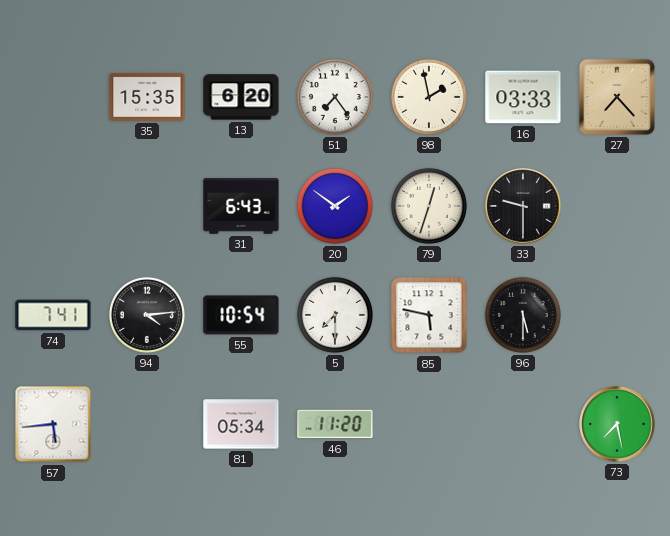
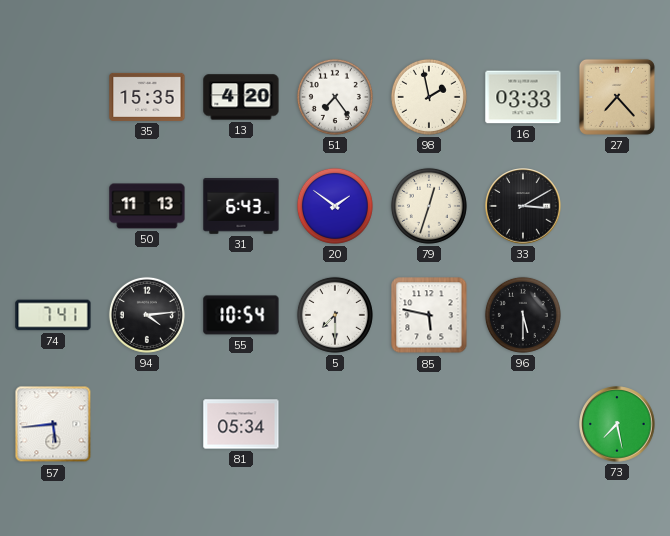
13: 6:20 -> 4:20 (241, 97)
50: none -> 11:13 (147, 206)
33: 9:30 -> 3:10 (523, 206)
46: 11:20 -> none (335, 424)
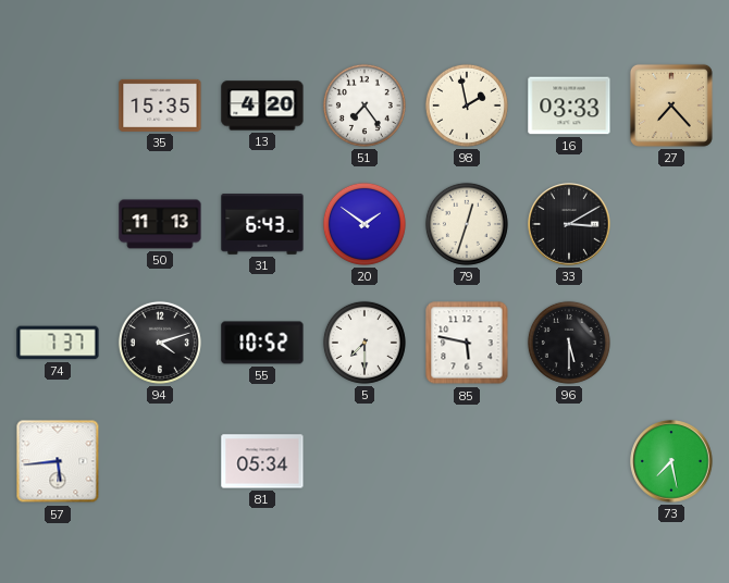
74: 7:41 -> 7:37 (58, 343)
94: 4:14 -> 4:12 (160, 343)
55: 10:54 -> 10:52 (262, 343)
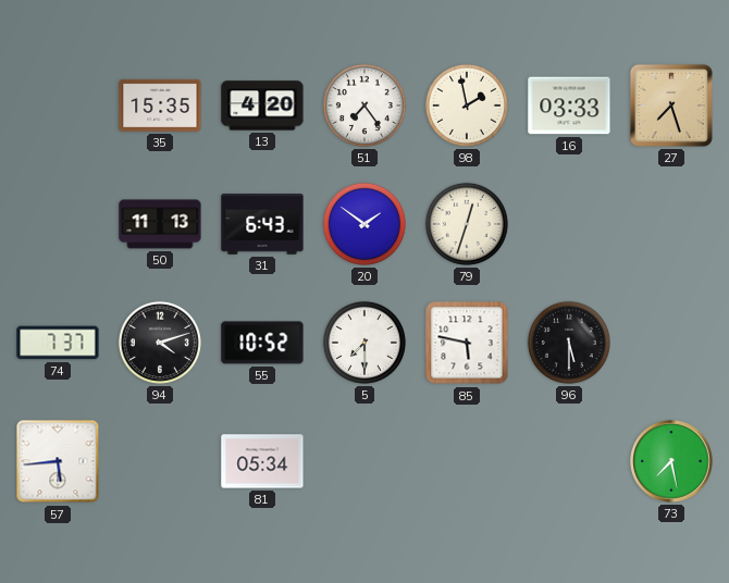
27: 7:23 -> 7:27 (671, 106)
33: 3:10 -> none (569, 224)
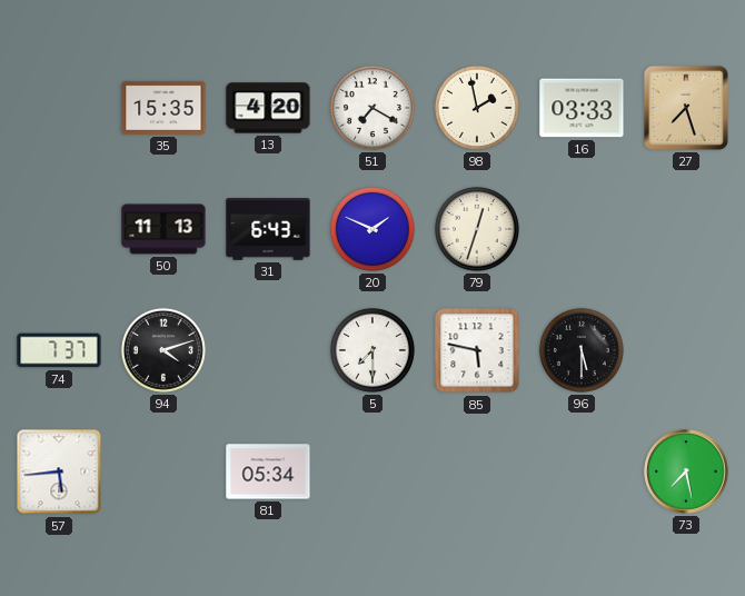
51: 7:24 -> 7:20 (372, 108)
20: 1:51 -> 1:49 (372, 229)
55: 10:52 -> none (262, 343)
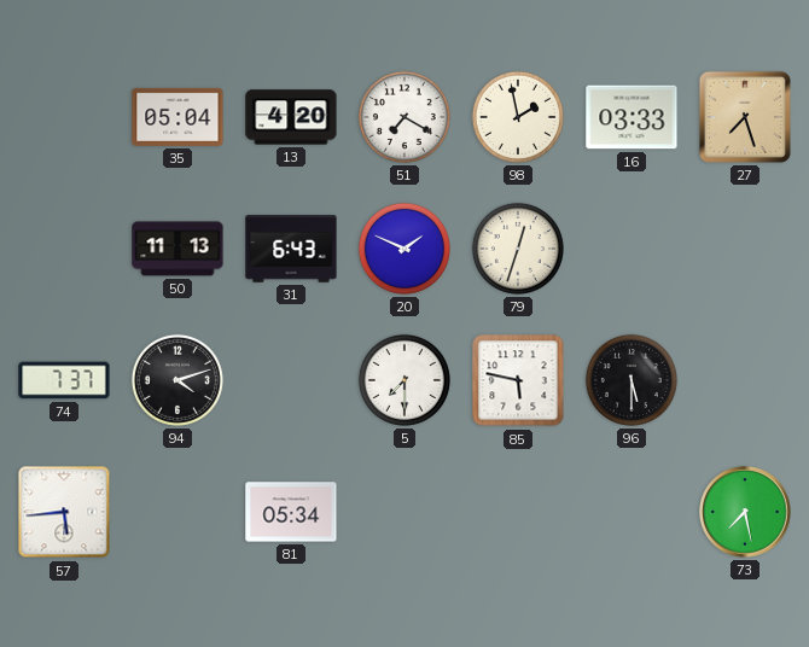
35: 15:35 -> 05:04 (177, 117)
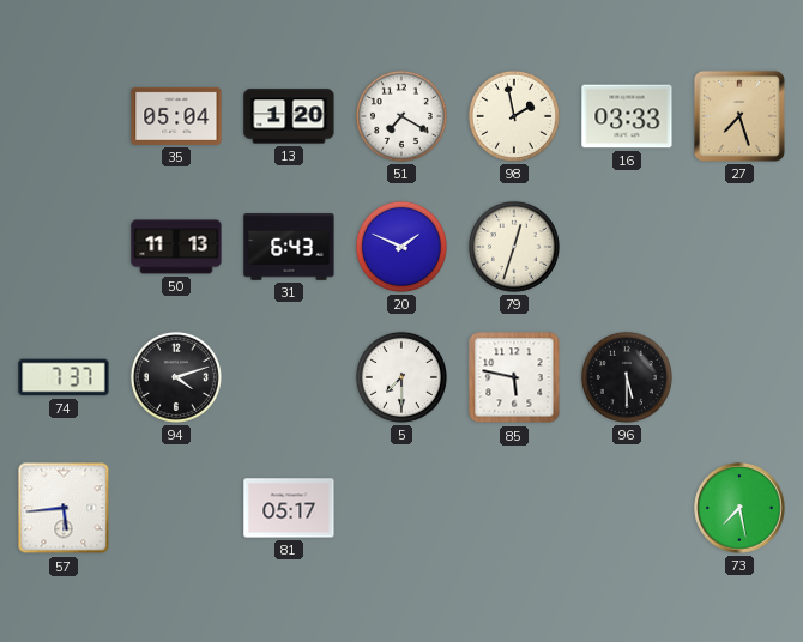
13: 4:20 -> 1:20 (289, 116)
81: 05:34 -> 05:17 (289, 508)
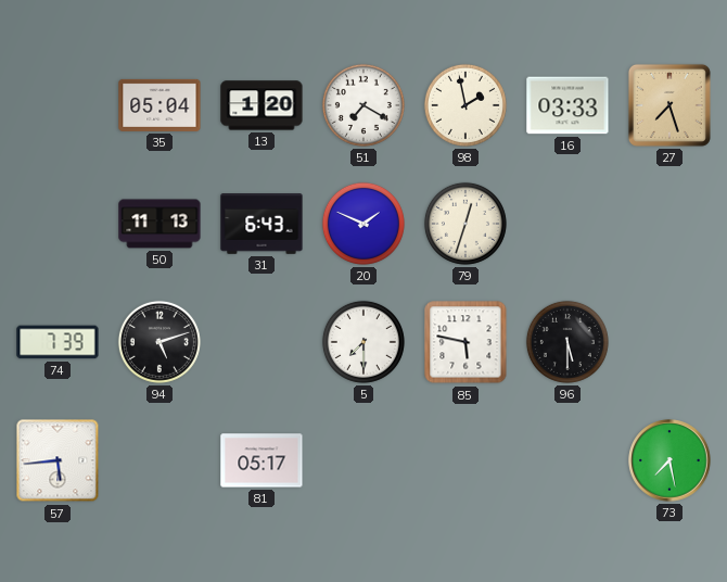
74: 7:37 -> 7:39 (58, 342)
94: 4:12 -> 5:12 (160, 342)
